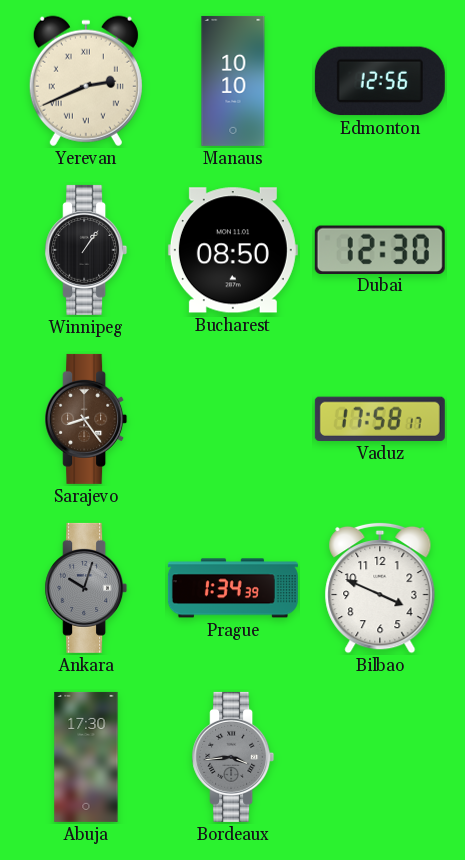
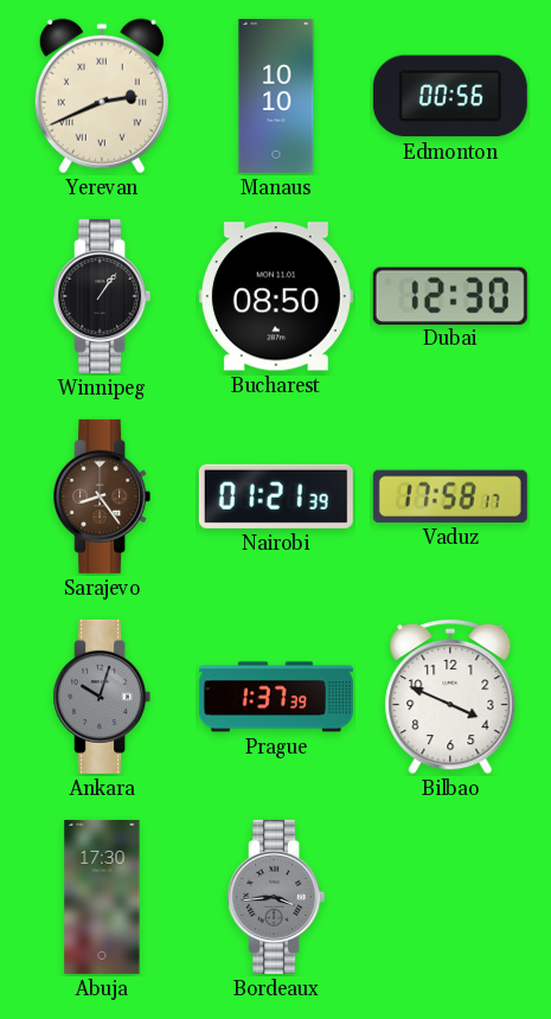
Edmonton: 12:56 -> 00:56 (450, 96)
Nairobi: none -> 01:21 (276, 496)
Prague: 1:34 -> 1:37 (276, 697)
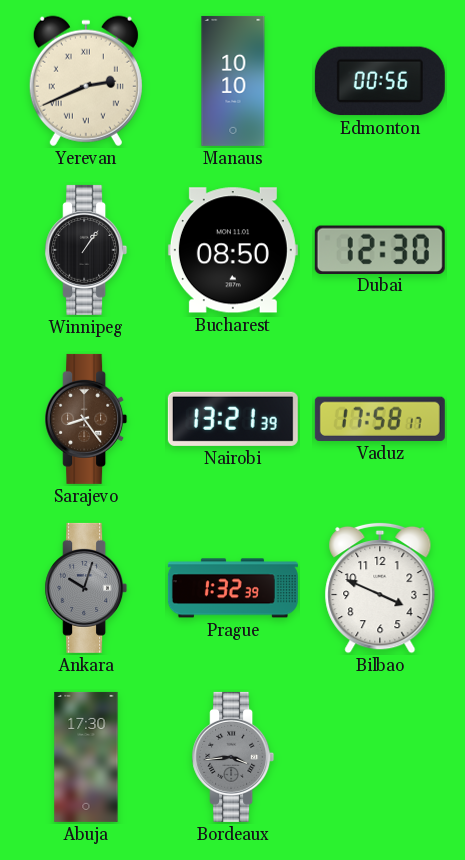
Nairobi: 01:21 -> 13:21 (233, 419)
Prague: 1:37 -> 1:32 (233, 588)
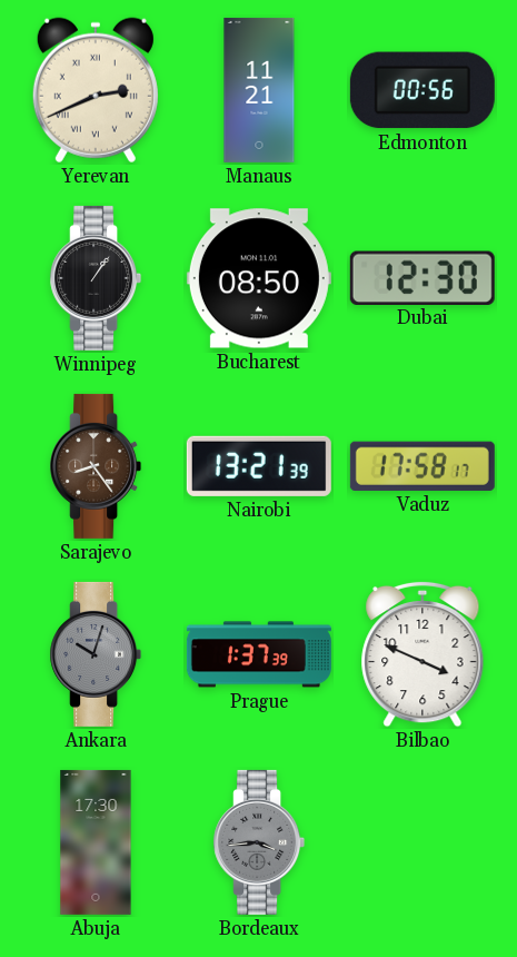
Manaus: 10:10 -> 11:21 (259, 90)
Prague: 1:32 -> 1:37 (259, 654)
